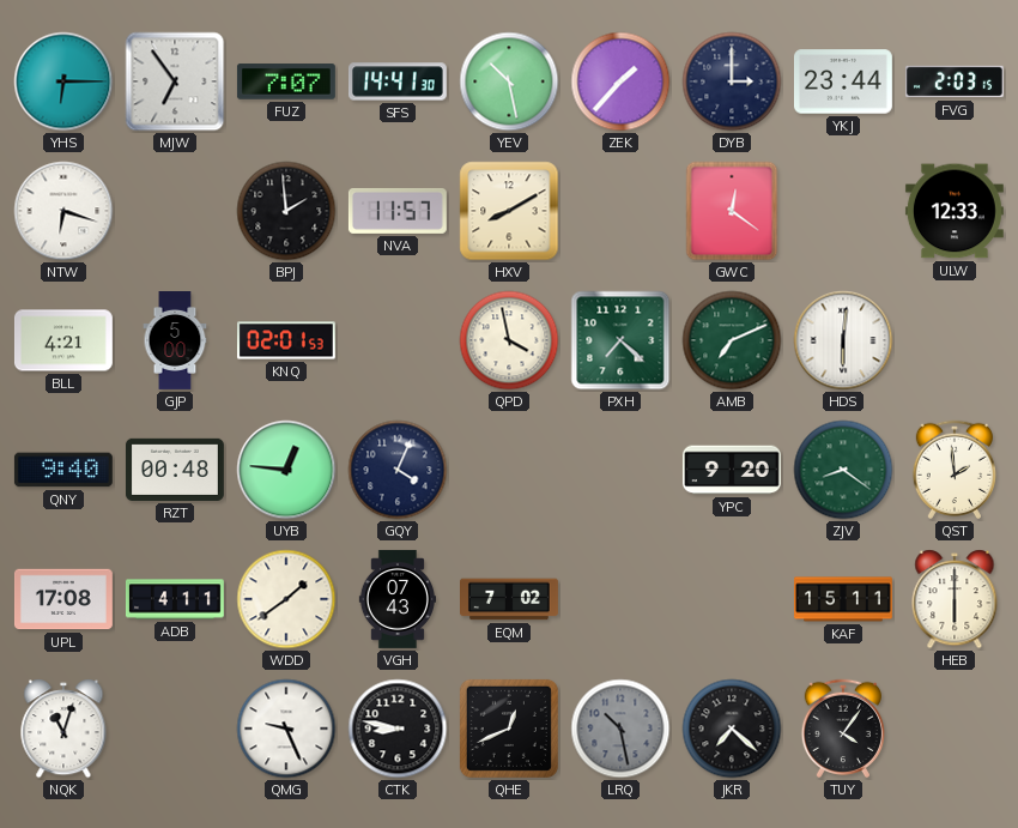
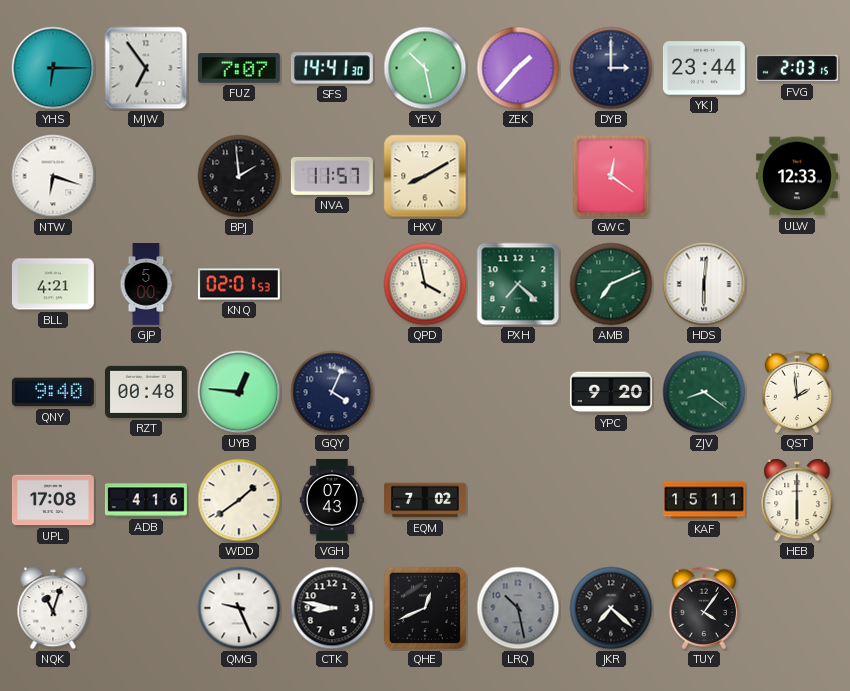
ADB: 4:11 -> 4:16 (146, 500)
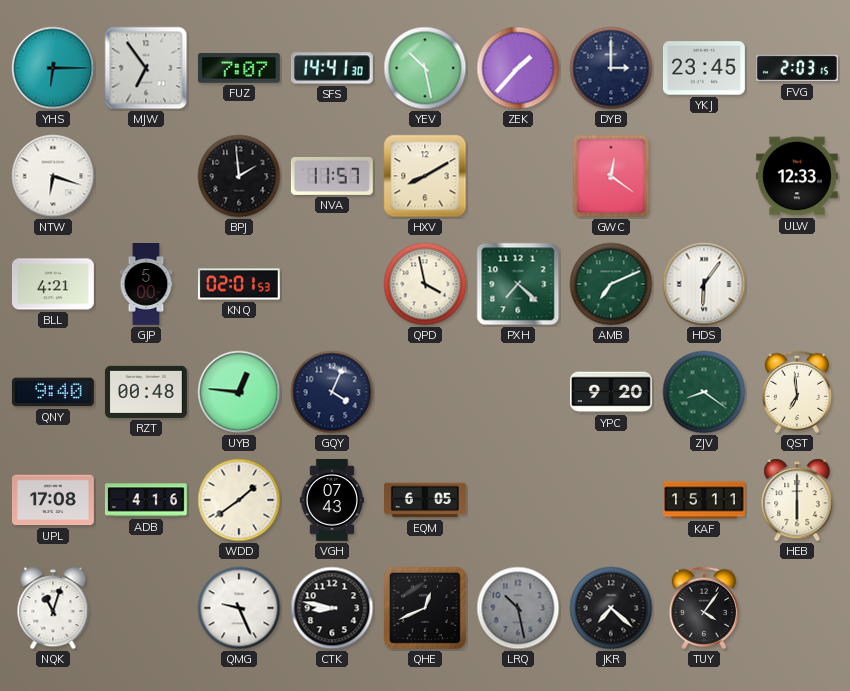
YKJ: 23:44 -> 23:45 (704, 68)
HDS: 6:01 -> 6:06 (704, 284)
QST: 1:59 -> 6:59 (796, 392)
EQM: 7:02 -> 6:05 (426, 500)
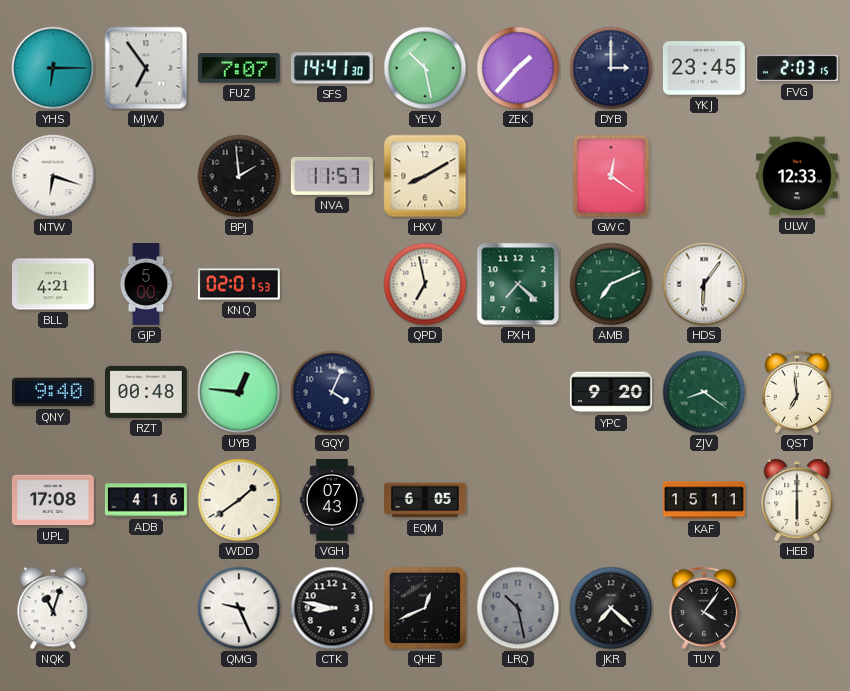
QPD: 3:58 -> 6:58 (425, 284)
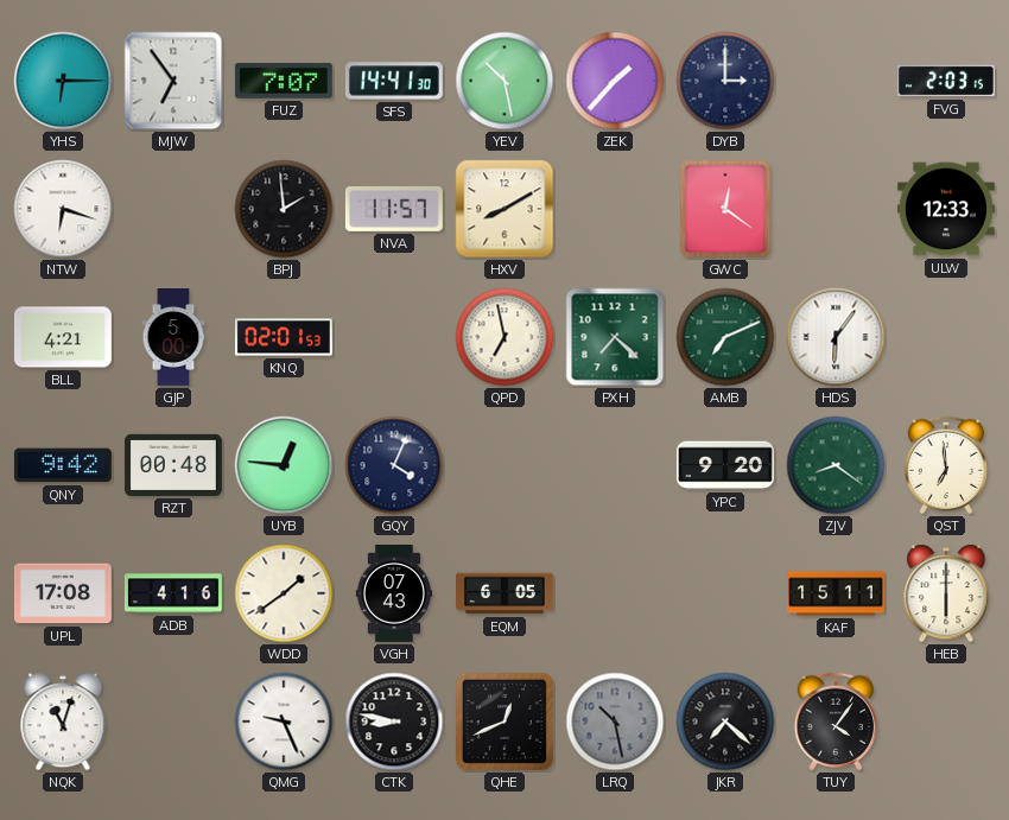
YKJ: 23:45 -> none (704, 68)
QNY: 9:40 -> 9:42 (63, 465)
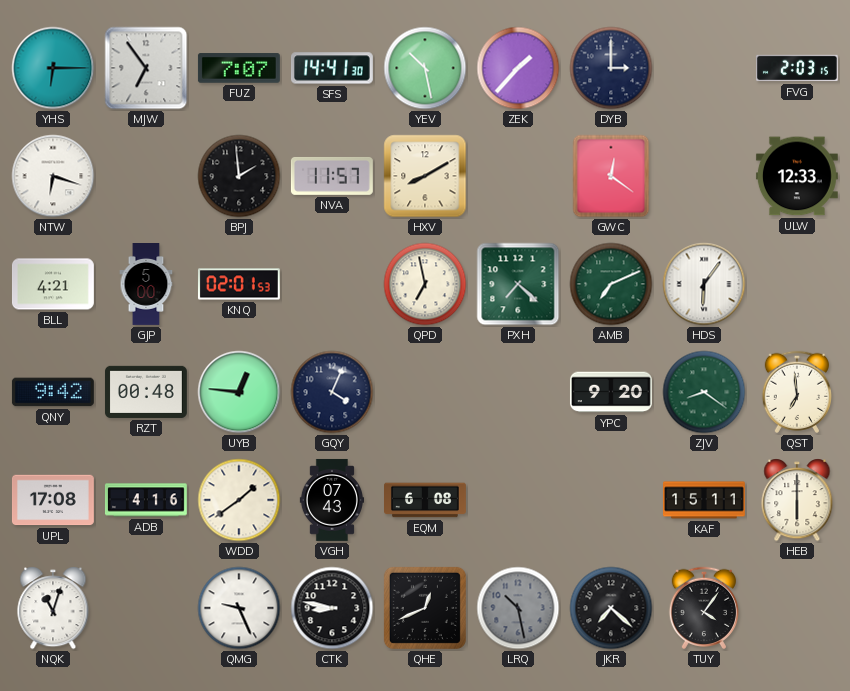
EQM: 6:05 -> 6:08 (426, 500)
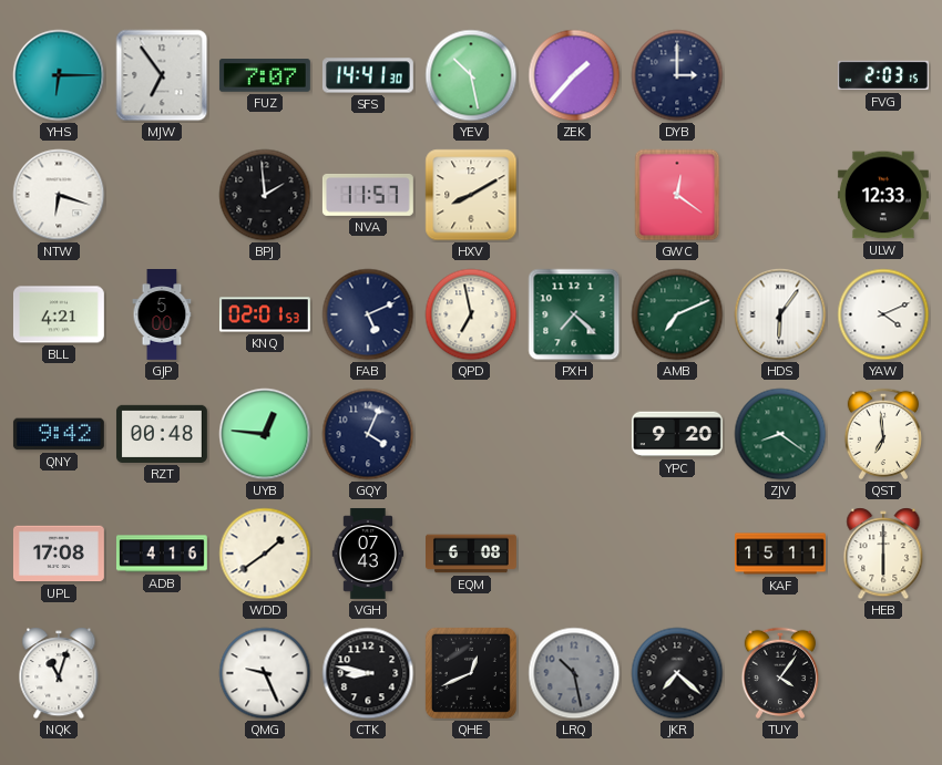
FAB: none -> 5:11 (368, 314)
YAW: none -> 4:11 (883, 314)
